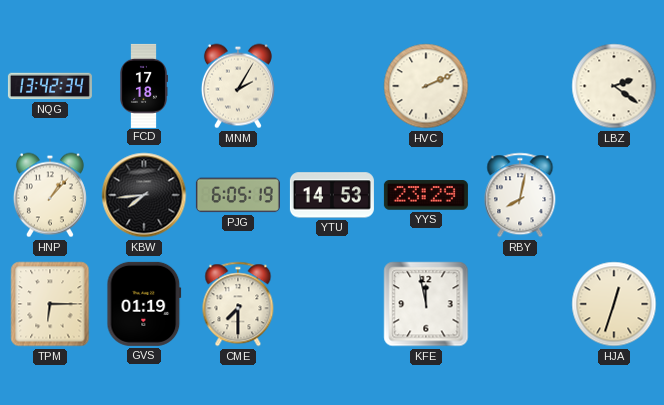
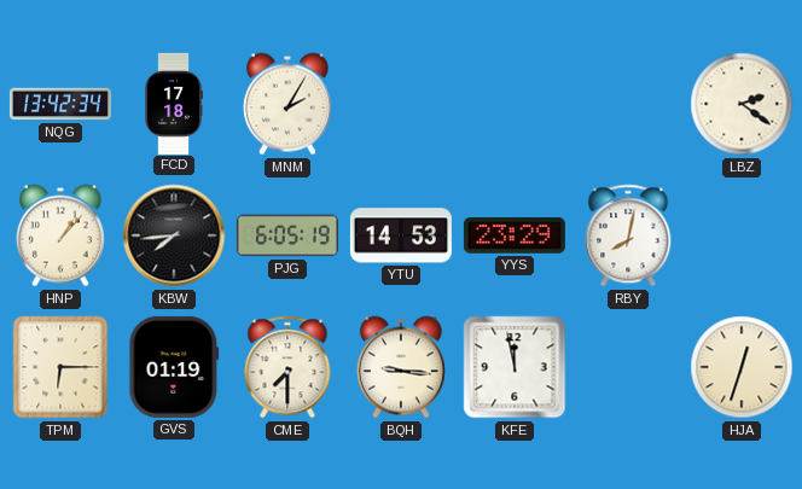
HVC: 2:11 -> none (426, 86)
BQH: none -> 9:16 (401, 367)
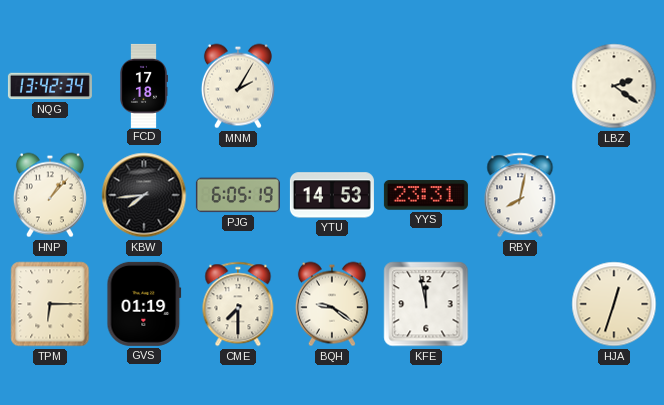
YYS: 23:29 -> 23:31 (426, 195)
BQH: 9:16 -> 9:21 (332, 304)
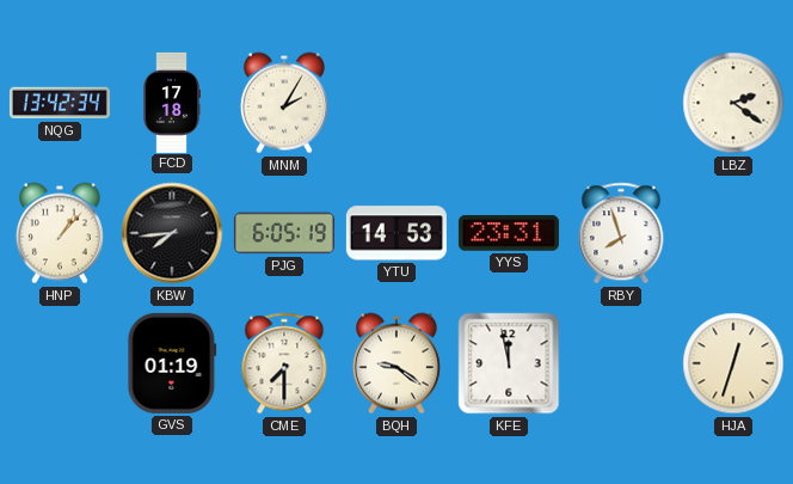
RBY: 8:02 -> 7:57 (621, 233)
TPM: 6:15 -> none (50, 304)
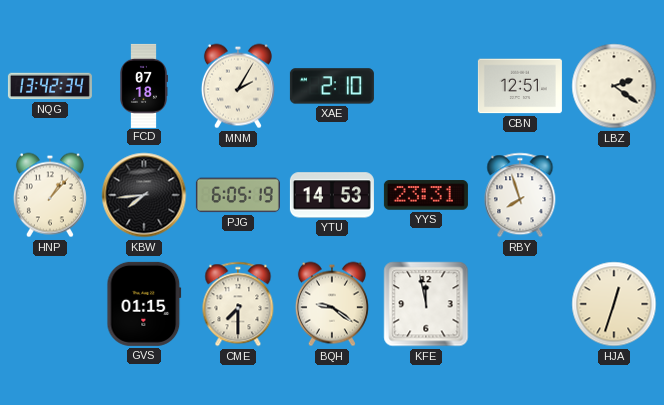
FCD: 17:18 -> 07:18 (144, 86)
XAE: none -> 2:10 (332, 86)
CBN: none -> 12:51 (520, 86)
GVS: 01:19 -> 01:15 (144, 304)
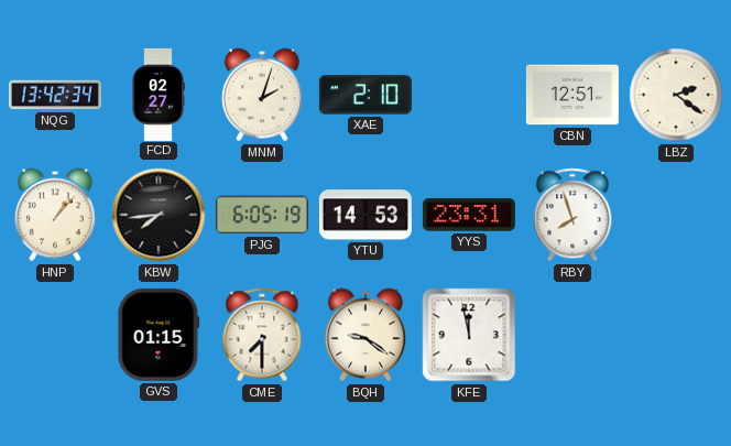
FCD: 07:18 -> 02:27 (159, 95)
MNM: 2:05 -> 2:03 (262, 95)
HJA: 12:33 -> none (614, 304)
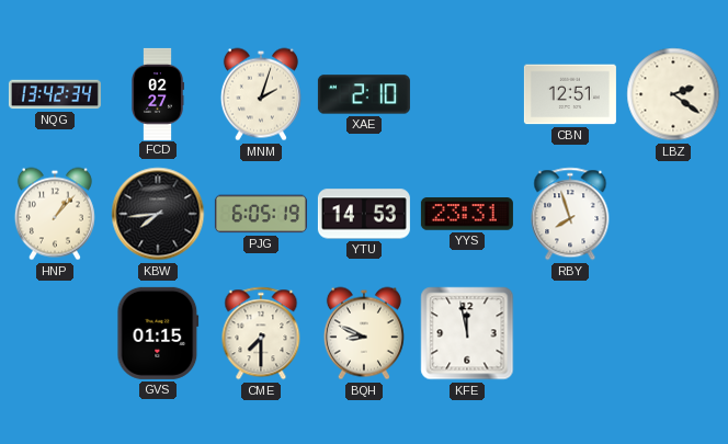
BQH: 9:21 -> 8:49 (364, 333)
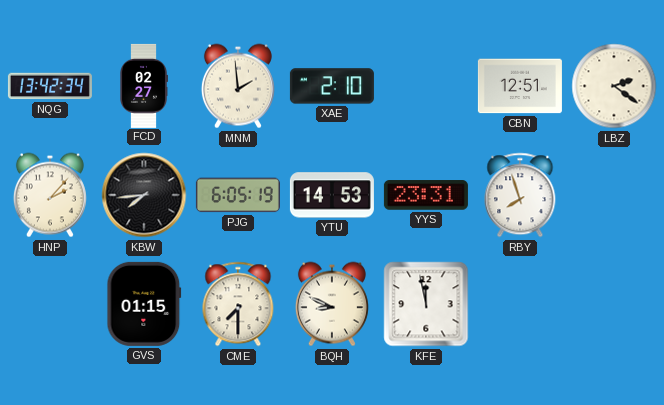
MNM: 2:03 -> 1:59 (238, 86)
HNP: 1:07 -> 2:07 (50, 195)
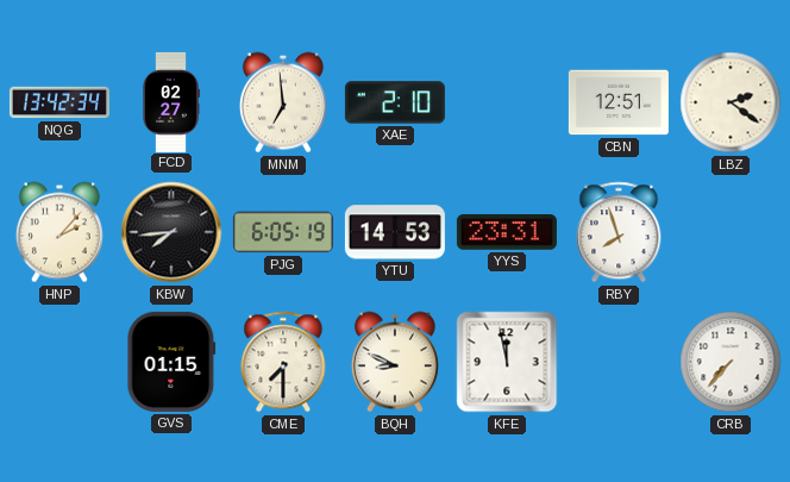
MNM: 1:59 -> 6:59 (283, 102)
CRB: none -> 7:37 (731, 362)
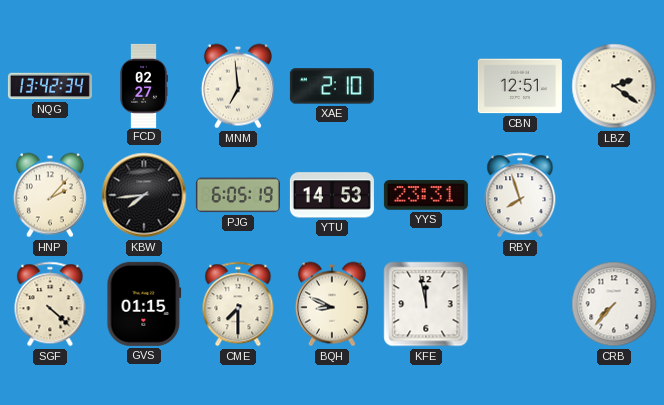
SGF: none -> 4:22 (50, 304)
